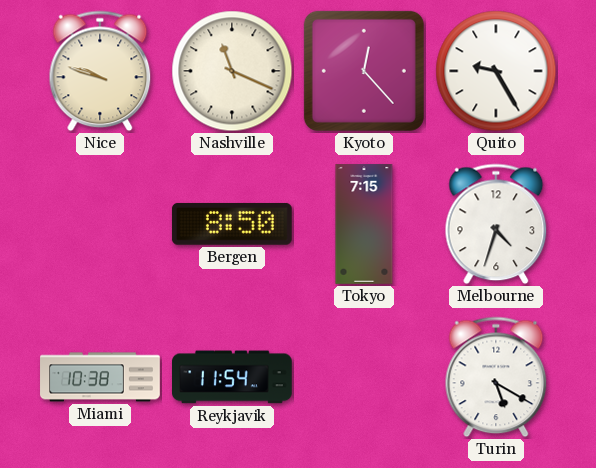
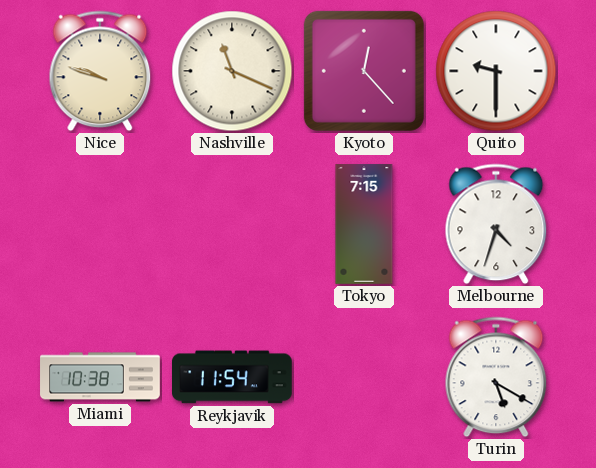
Quito: 9:25 -> 9:30 (496, 71)
Bergen: 8:50 -> none (232, 224)
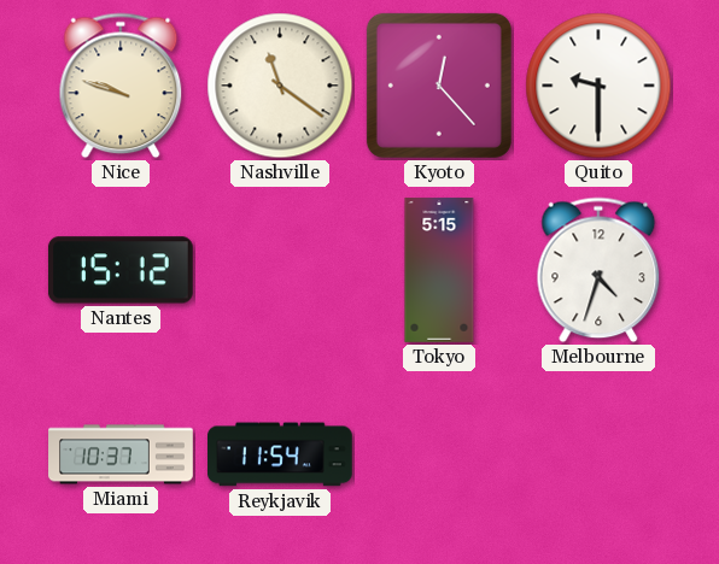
Nashville: 11:19 -> 11:21 (280, 86)
Nantes: none -> 15:12 (121, 270)
Tokyo: 7:15 -> 5:15 (439, 270)
Miami: 10:38 -> 10:37 (121, 454)
Turin: 5:20 -> none (496, 377)
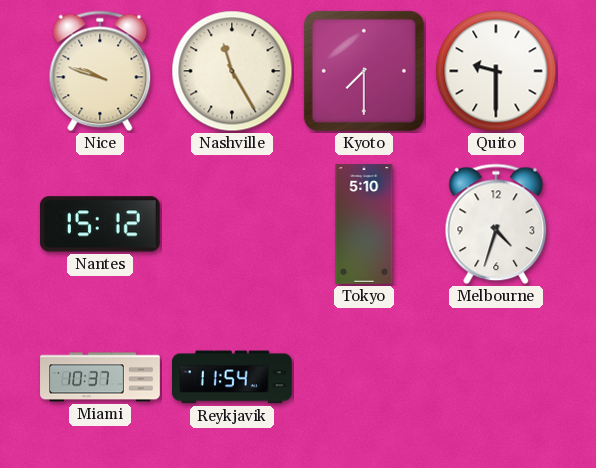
Nashville: 11:21 -> 11:25 (232, 71)
Kyoto: 12:23 -> 7:30 (364, 71)
Tokyo: 5:15 -> 5:10 (364, 224)
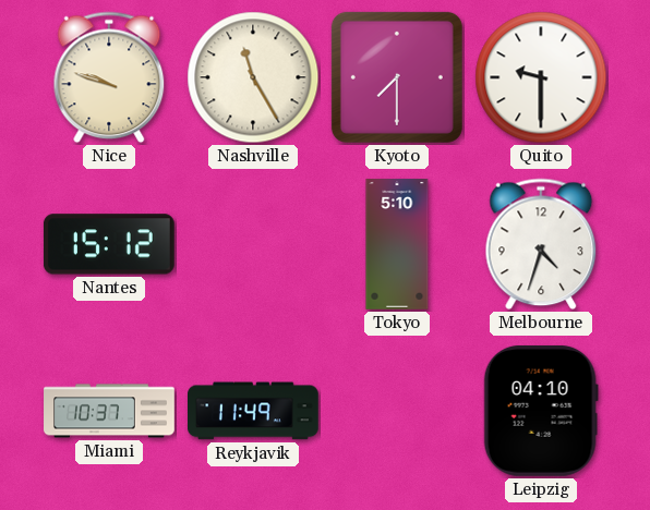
Reykjavik: 11:54 -> 11:49 (254, 411)
Leipzig: none -> 04:10 (541, 411)
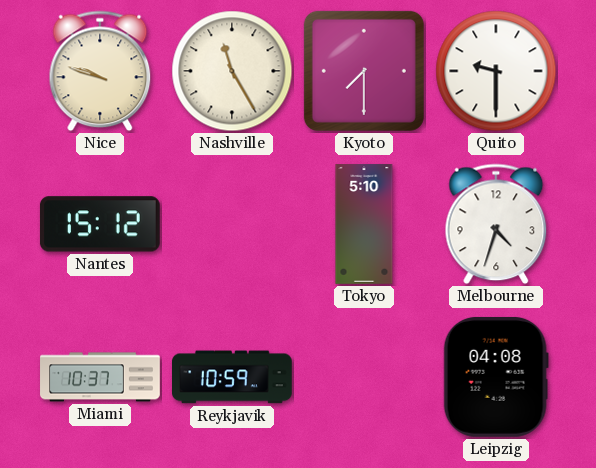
Reykjavik: 11:49 -> 10:59 (233, 377)
Leipzig: 04:10 -> 04:08 (496, 377)
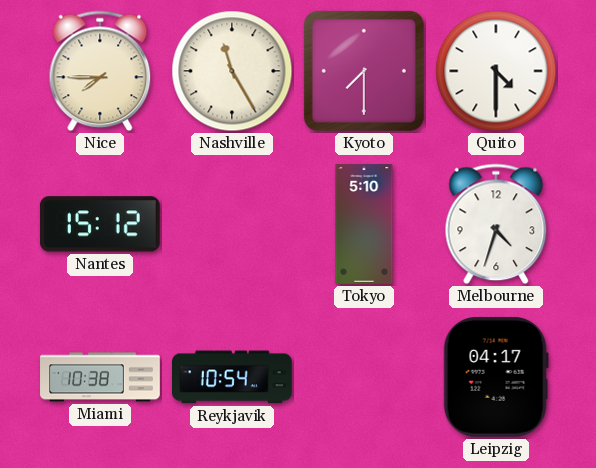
Nice: 9:48 -> 7:45 (100, 71)
Quito: 9:30 -> 4:30 (496, 71)
Miami: 10:37 -> 10:38 (100, 377)
Reykjavik: 10:59 -> 10:54 (233, 377)
Leipzig: 04:08 -> 04:17 (496, 377)
